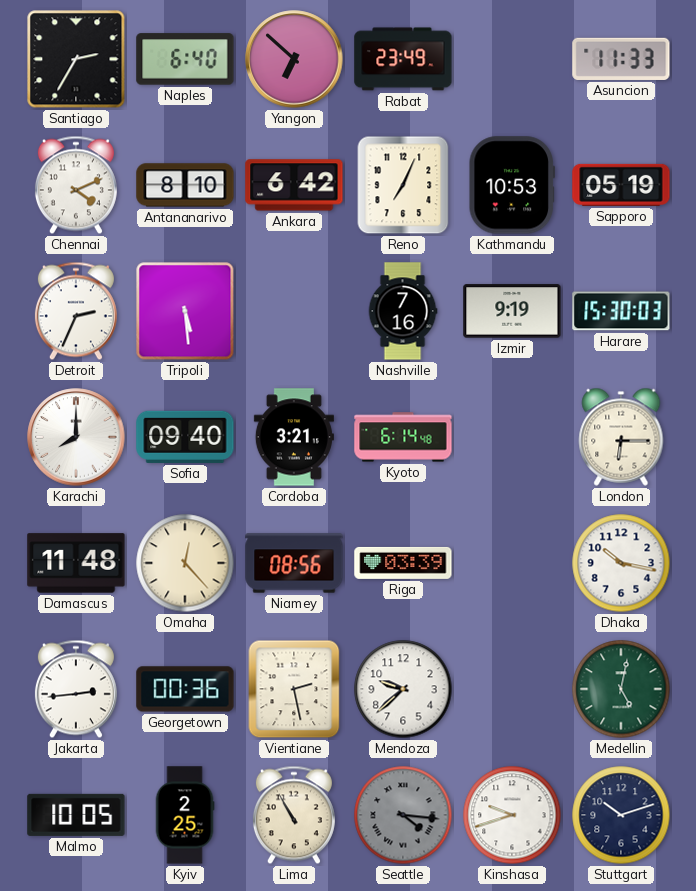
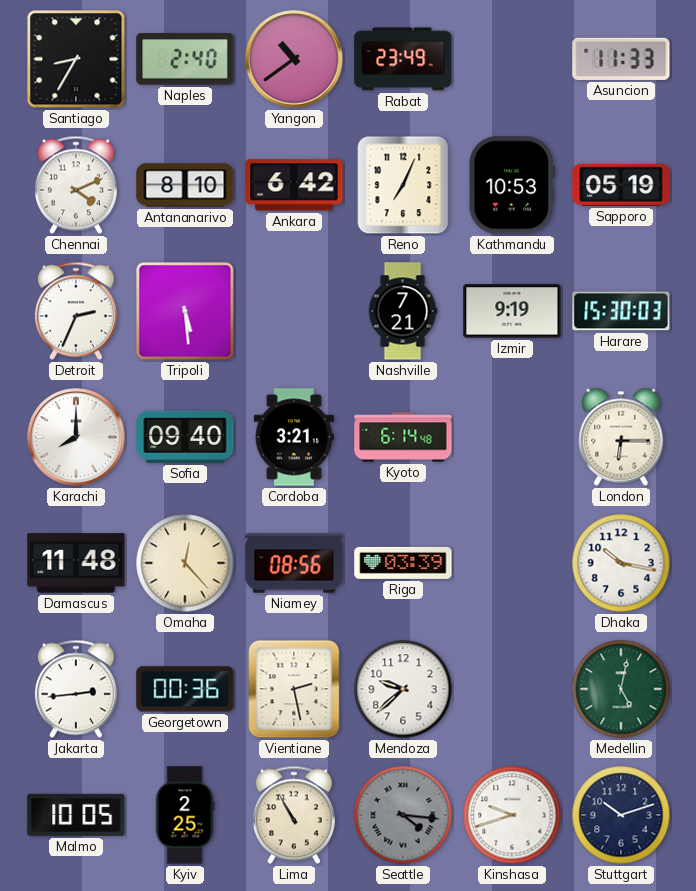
Santiago: 2:35 -> 8:35 (76, 59)
Naples: 6:40 -> 2:40 (185, 59)
Yangon: 6:52 -> 10:39 (294, 59)
Nashville: 7:16 -> 7:21 (403, 311)
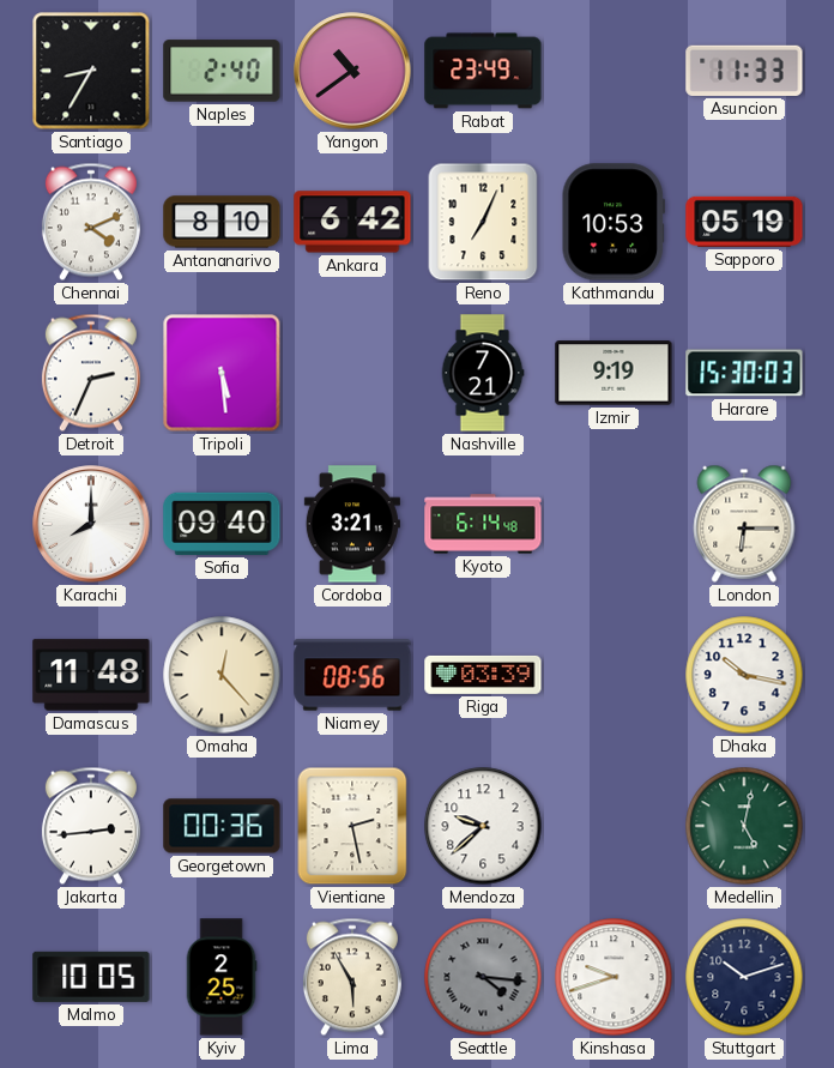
Lima: 10:55 -> 5:55 (352, 977)
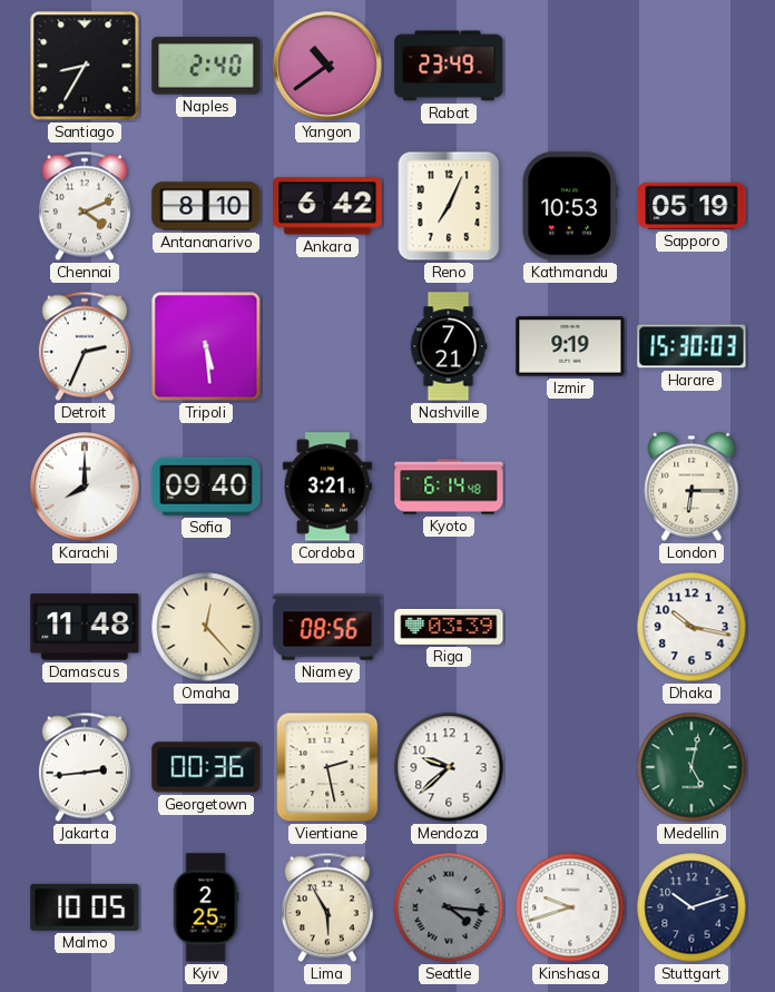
Asuncion: 11:33 -> none (744, 71)
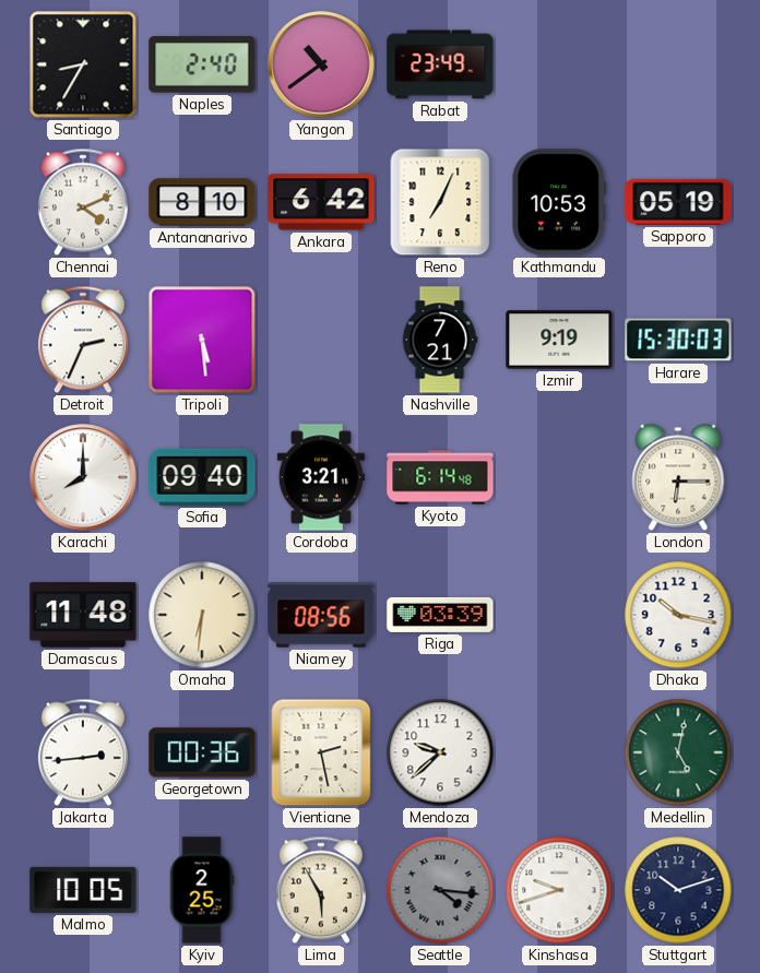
Omaha: 12:23 -> 6:31 (202, 615)
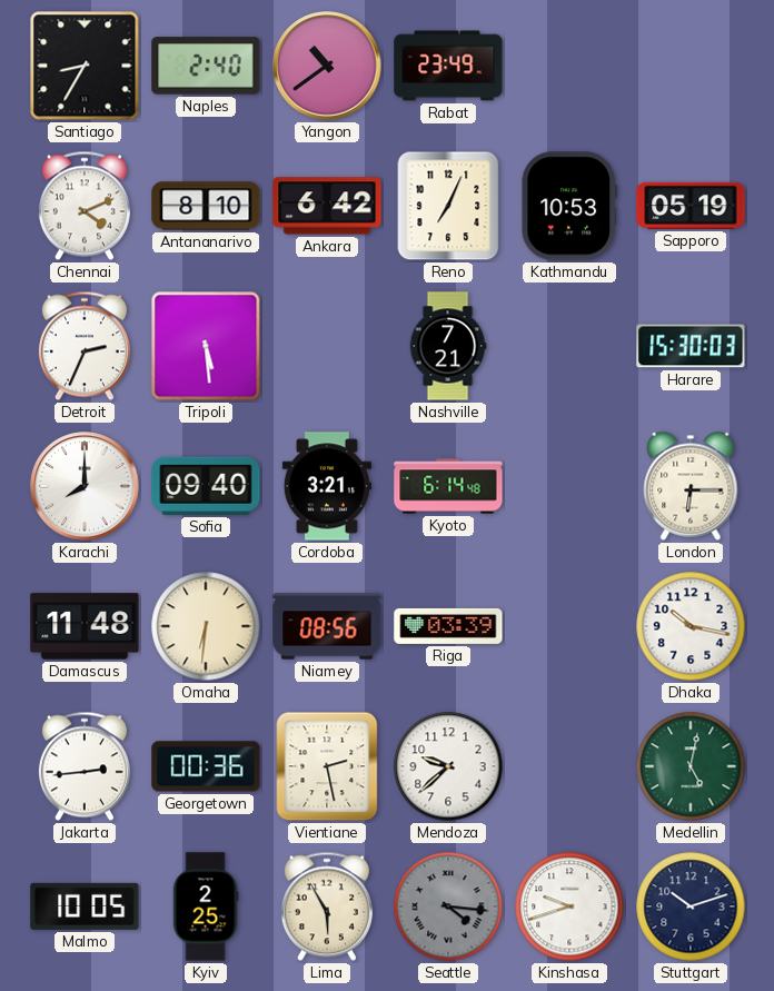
Izmir: 9:19 -> none (559, 340)
